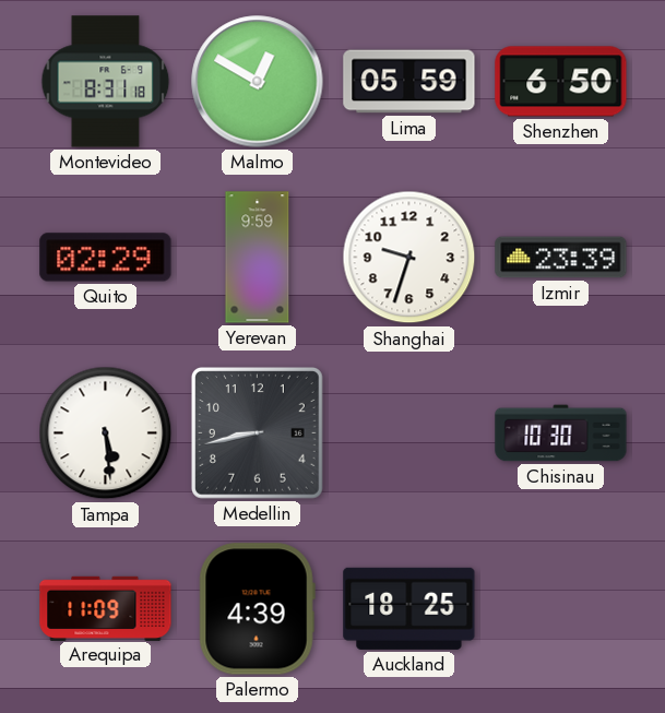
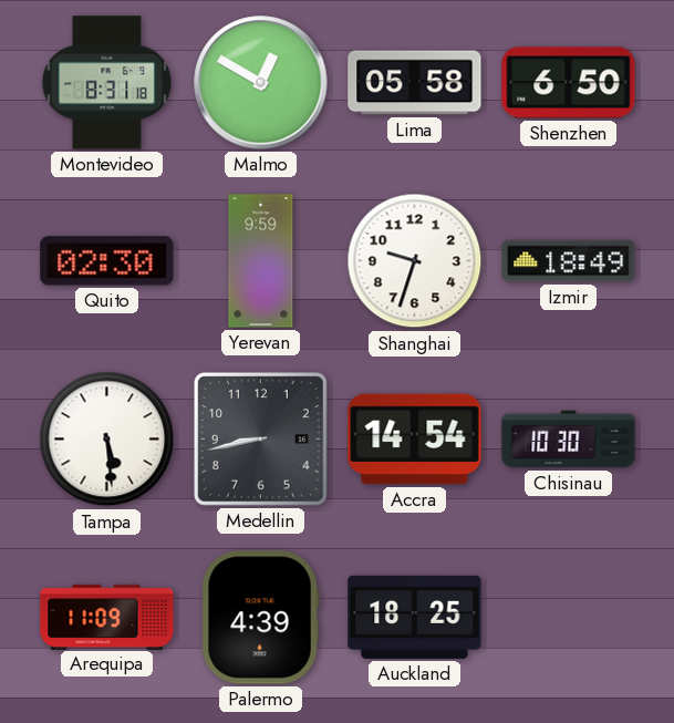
Lima: 05:59 -> 05:58 (415, 83)
Quito: 02:29 -> 02:30 (107, 261)
Izmir: 23:39 -> 18:49 (569, 261)
Accra: none -> 14:54 (415, 440)
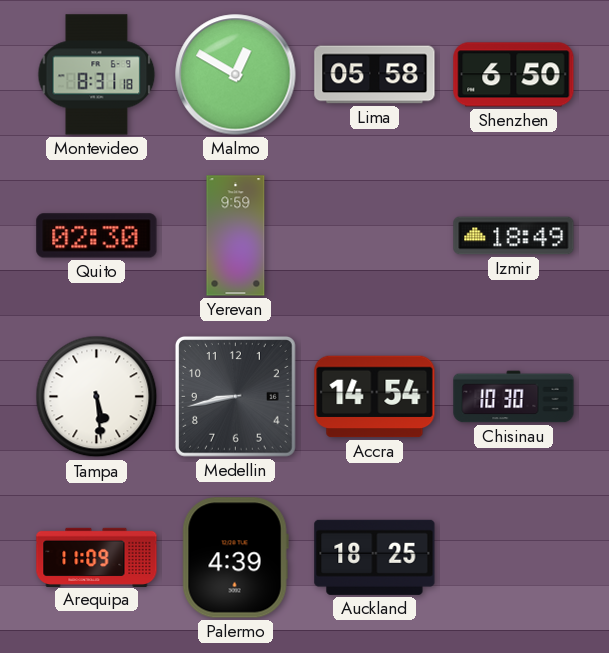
Shanghai: 9:33 -> none (415, 261)
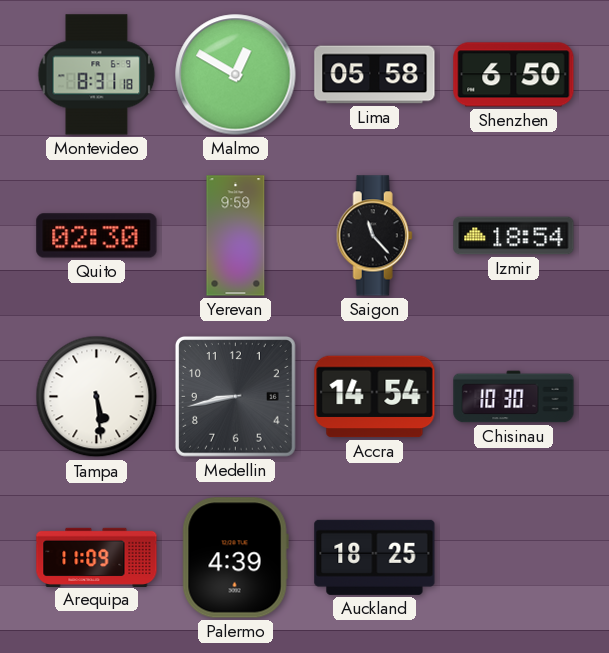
Saigon: none -> 11:23 (374, 236)
Izmir: 18:49 -> 18:54 (514, 236)
